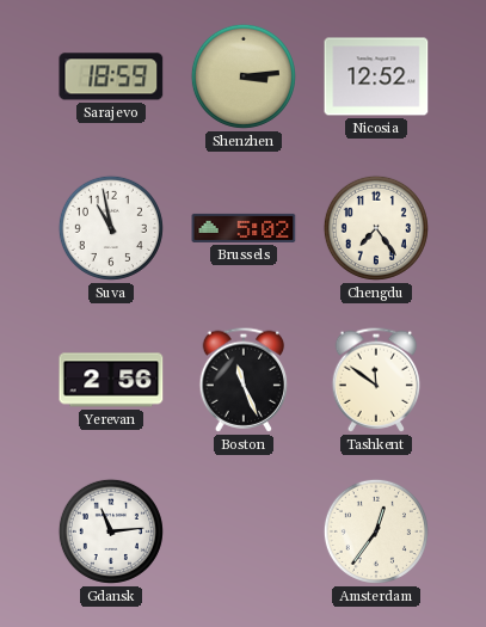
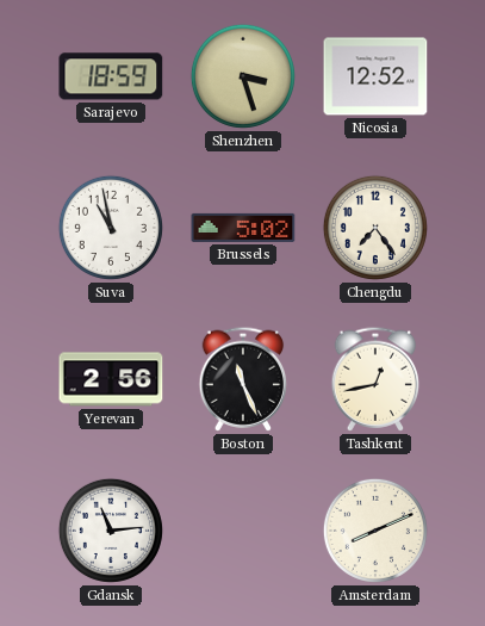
Shenzhen: 3:14 -> 3:27 (243, 76)
Tashkent: 11:51 -> 12:43 (375, 379)
Amsterdam: 12:36 -> 8:11 (375, 531)
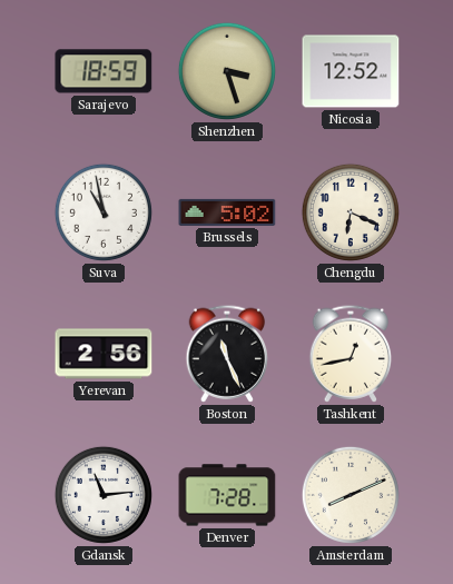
Chengdu: 7:24 -> 6:19 (351, 212)
Denver: none -> 7:28 (227, 495)
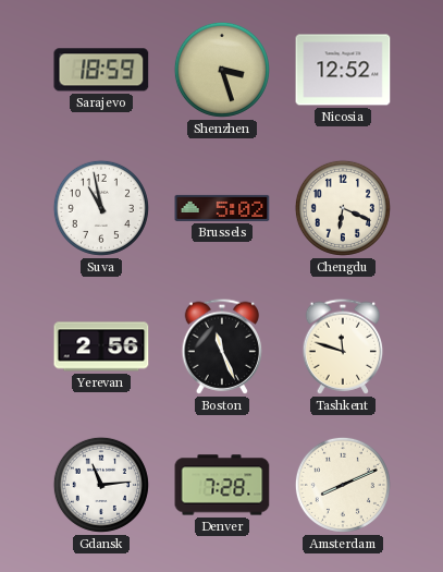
Tashkent: 12:43 -> 11:48 (343, 346)
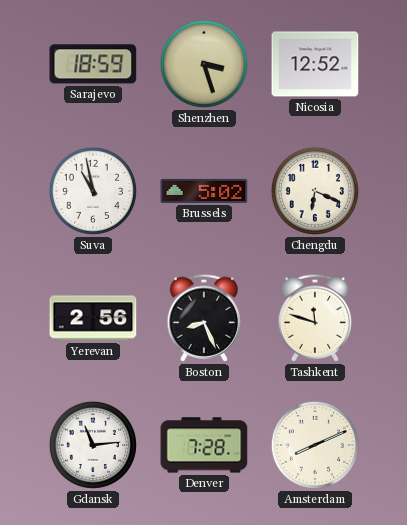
Boston: 11:26 -> 8:26 (204, 318)
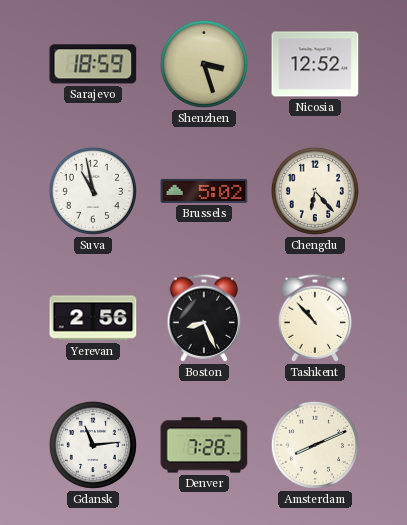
Chengdu: 6:19 -> 6:23 (315, 191)
Tashkent: 11:48 -> 10:53 (315, 318)
